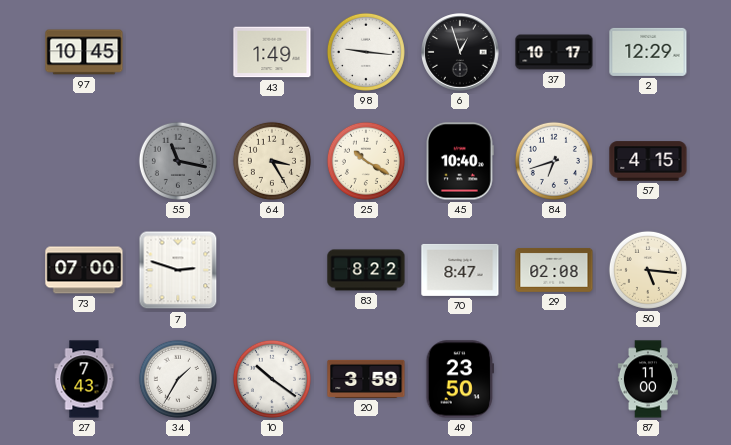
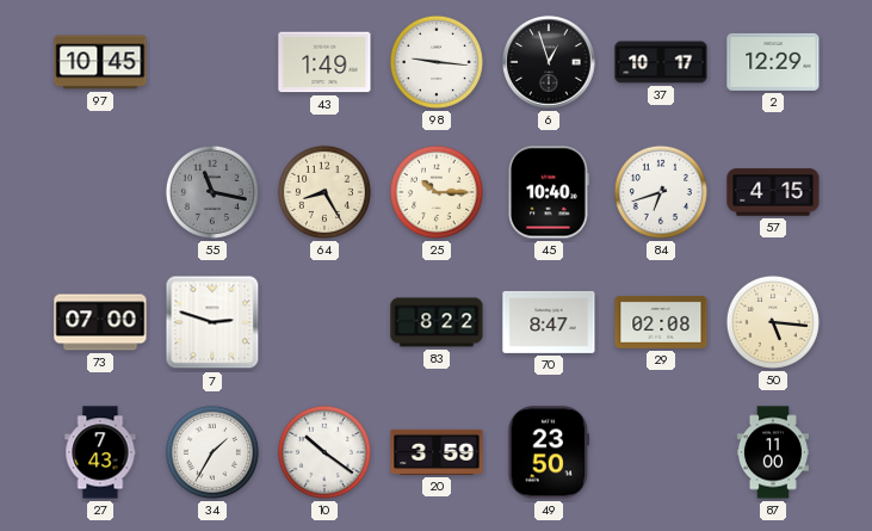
64: 3:25 -> 8:25 (324, 192)
25: 10:20 -> 10:15 (437, 192)
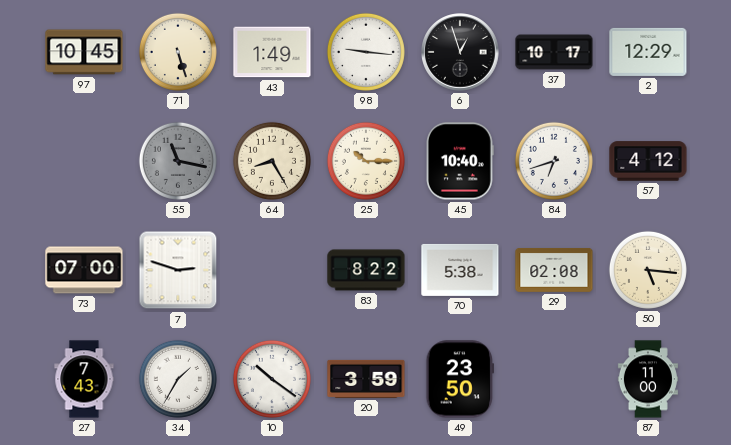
71: none -> 5:27 (178, 52)
57: 4:15 -> 4:12 (648, 161)
70: 8:47 -> 5:38 (460, 270)
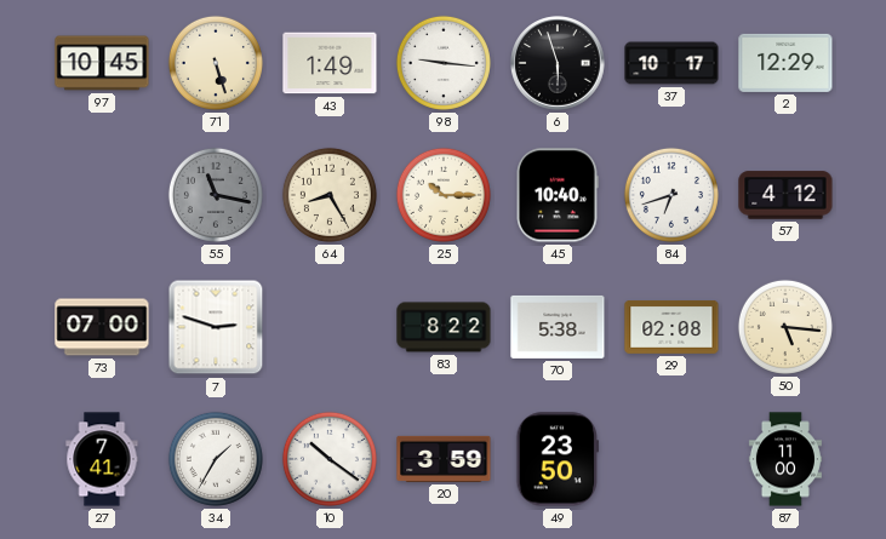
6: 12:57 -> 5:57 (558, 63)
27: 7:43 -> 7:41 (102, 459)
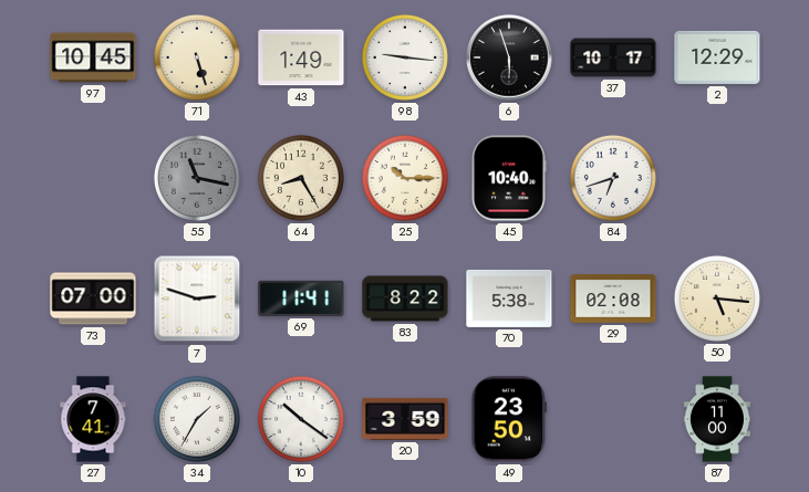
57: 4:12 -> none (785, 195)
69: none -> 11:41 (301, 299)
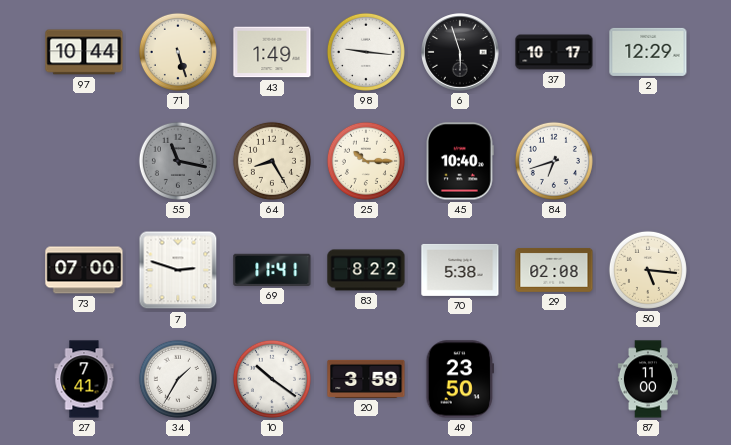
97: 10:45 -> 10:44 (84, 52)
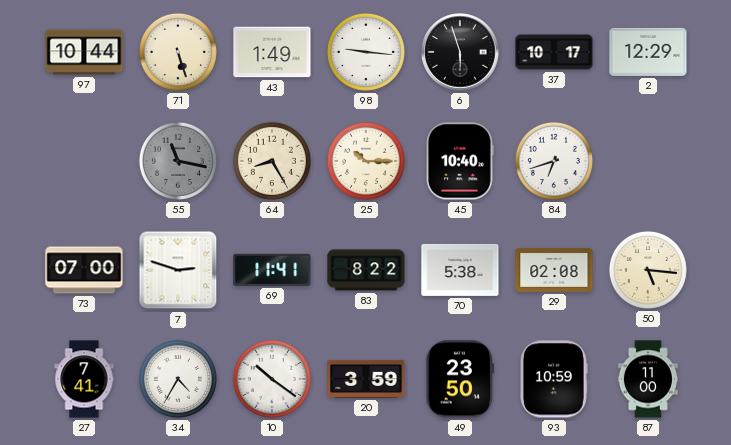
34: 1:35 -> 4:35 (178, 379)
93: none -> 10:59 (554, 379)
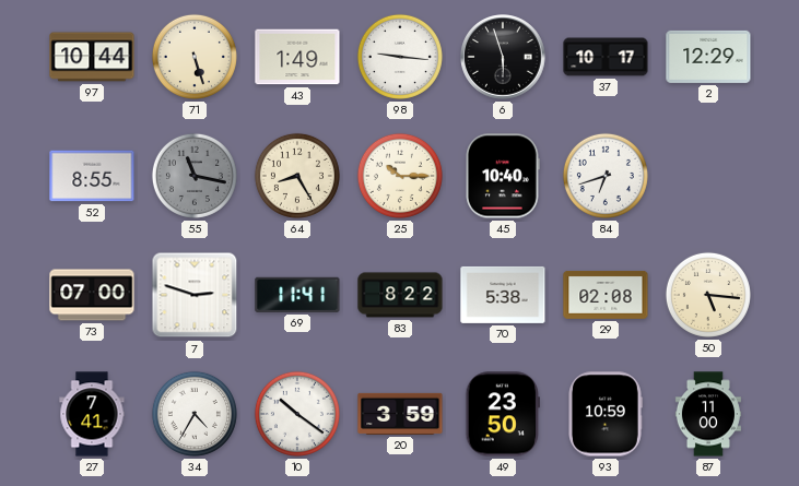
52: none -> 8:55 (92, 176)
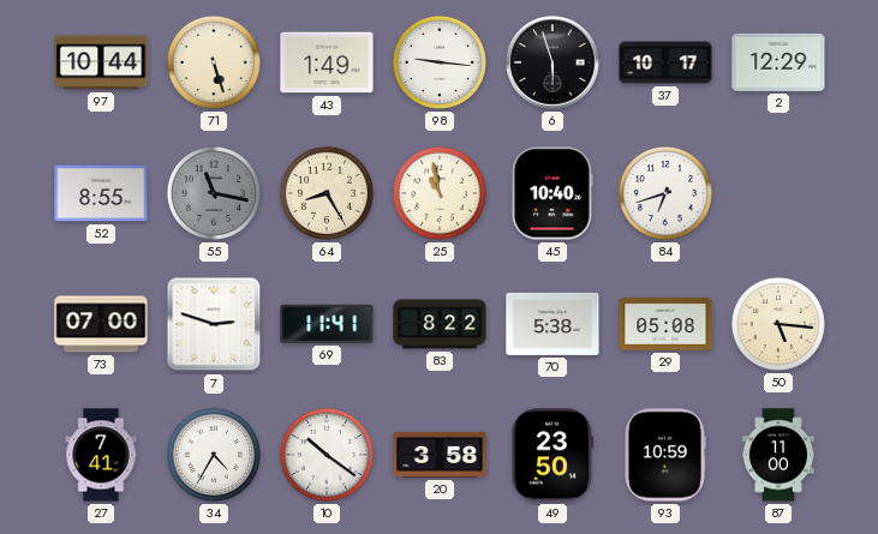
25: 10:15 -> 10:58 (440, 193)
29: 02:08 -> 05:08 (665, 325)
20: 3:59 -> 3:58 (440, 455)
